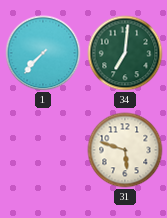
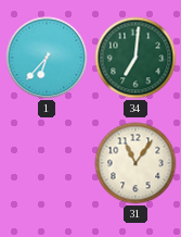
1: 7:37 -> 6:37 (47, 58)
31: 5:48 -> 11:06 (135, 163)
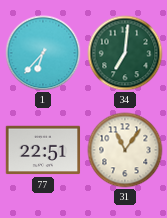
77: none -> 22:51 (43, 150)
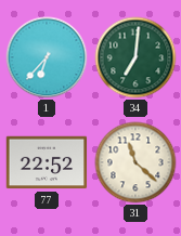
77: 22:51 -> 22:52 (47, 162)
31: 11:06 -> 11:22 (135, 162)
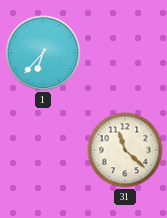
34: 7:01 -> none (135, 57)
77: 22:52 -> none (47, 162)
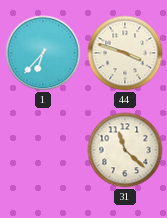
44: none -> 3:48 (125, 53)
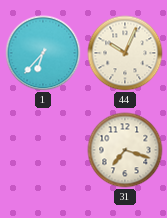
44: 3:48 -> 10:04 (125, 53)
31: 11:22 -> 7:18 (125, 150)
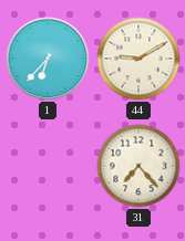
44: 10:04 -> 9:10 (138, 59)
31: 7:18 -> 7:23 (138, 166)
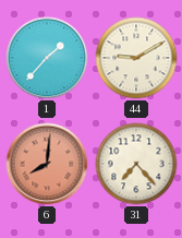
1: 6:37 -> 1:37 (47, 58)
6: none -> 8:01 (47, 164)
